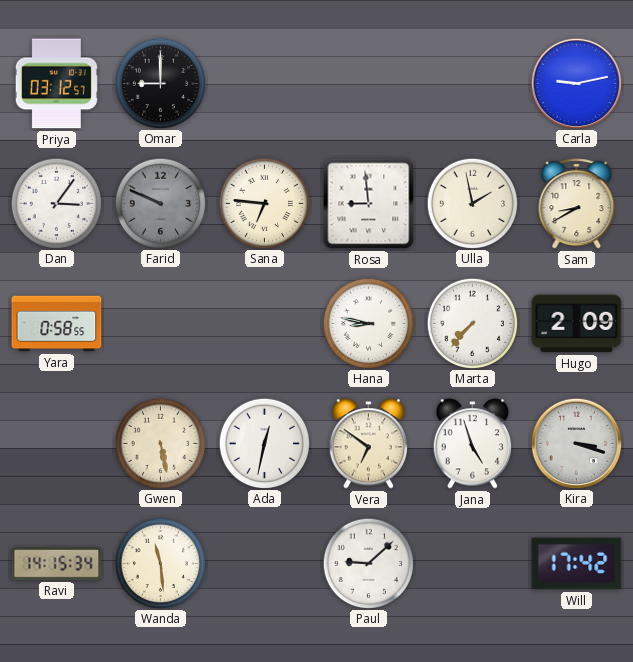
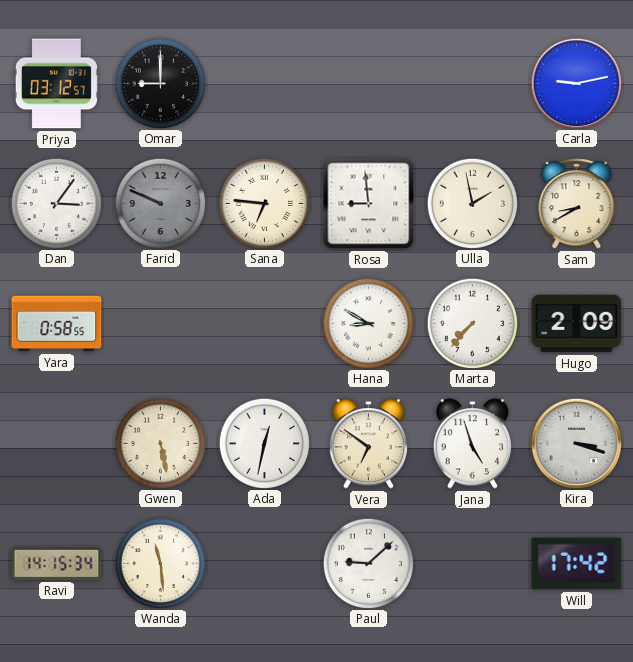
Hana: 8:47 -> 8:50 (368, 323)
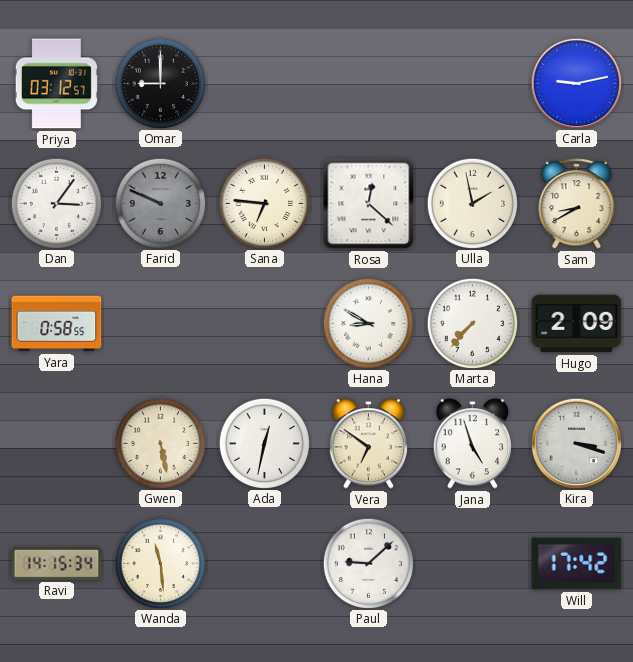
Rosa: 8:59 -> 12:22 (369, 204)
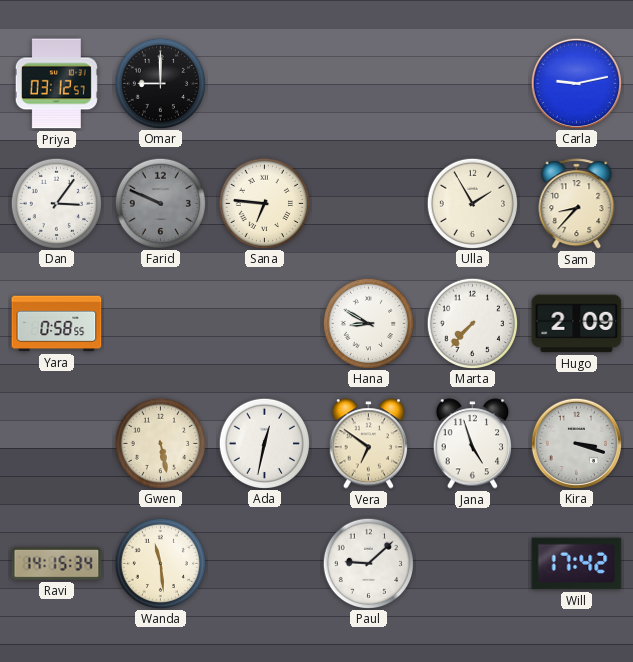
Rosa: 12:22 -> none (369, 204)
Ulla: 1:58 -> 1:55 (472, 203)
Sam: 8:40 -> 8:37 (577, 204)
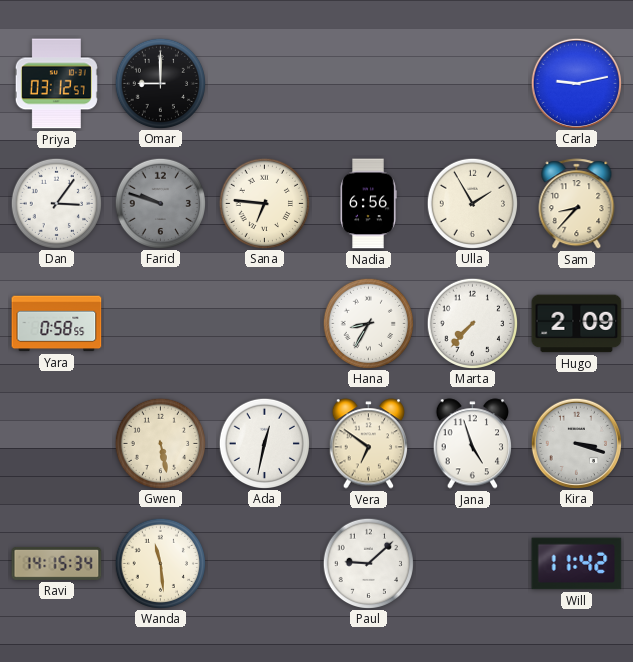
Farid: 9:49 -> 9:48 (160, 203)
Nadia: none -> 6:56 (368, 204)
Hana: 8:50 -> 8:35 (368, 323)
Will: 17:42 -> 11:42 (577, 564)
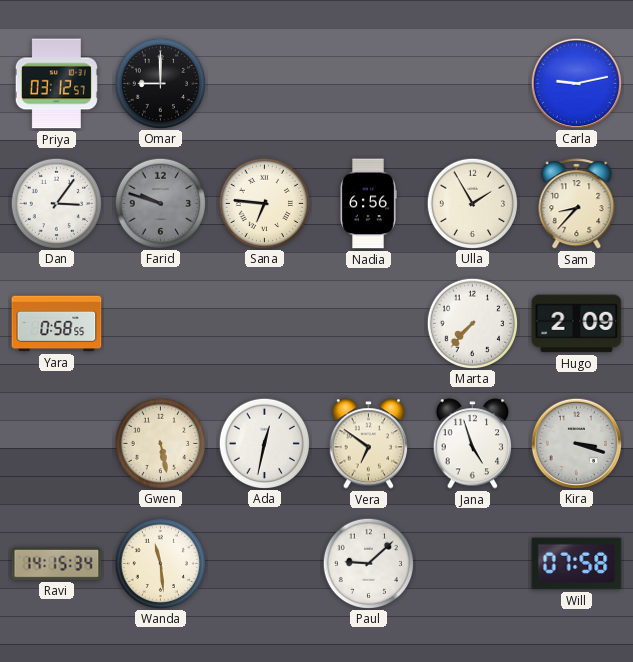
Hana: 8:35 -> none (368, 323)
Will: 11:42 -> 07:58 (577, 564)
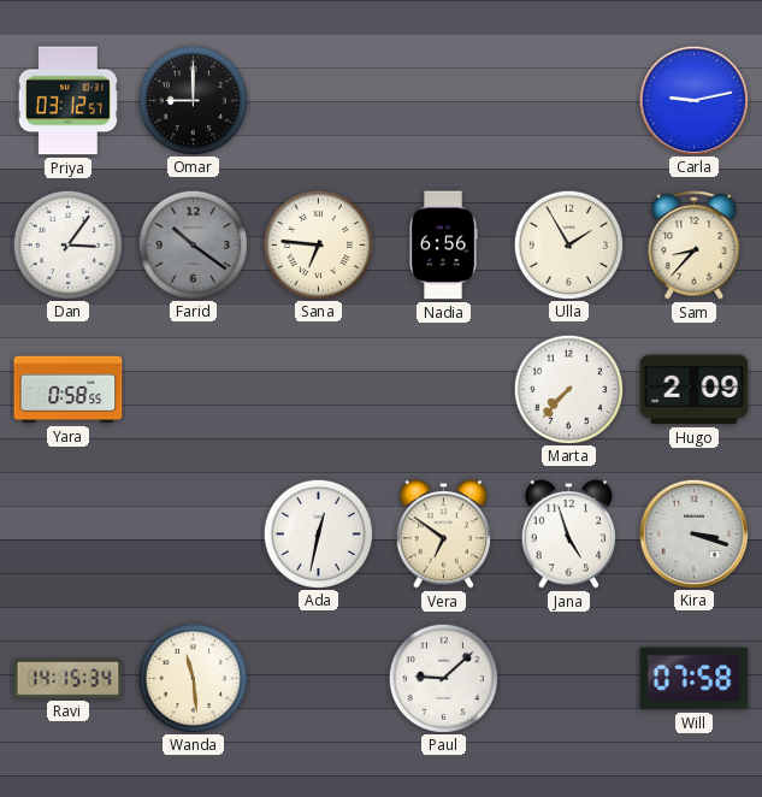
Farid: 9:48 -> 10:21 (193, 244)
Gwen: 5:28 -> none (160, 443)
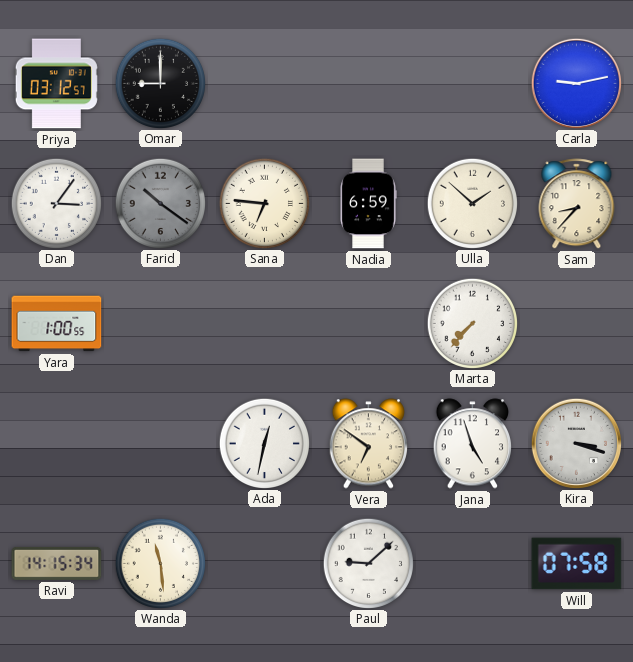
Nadia: 6:56 -> 6:59 (368, 204)
Ulla: 1:55 -> 1:52 (472, 203)
Yara: 0:58 -> 1:00 (57, 324)
Hugo: 2:09 -> none (695, 390)
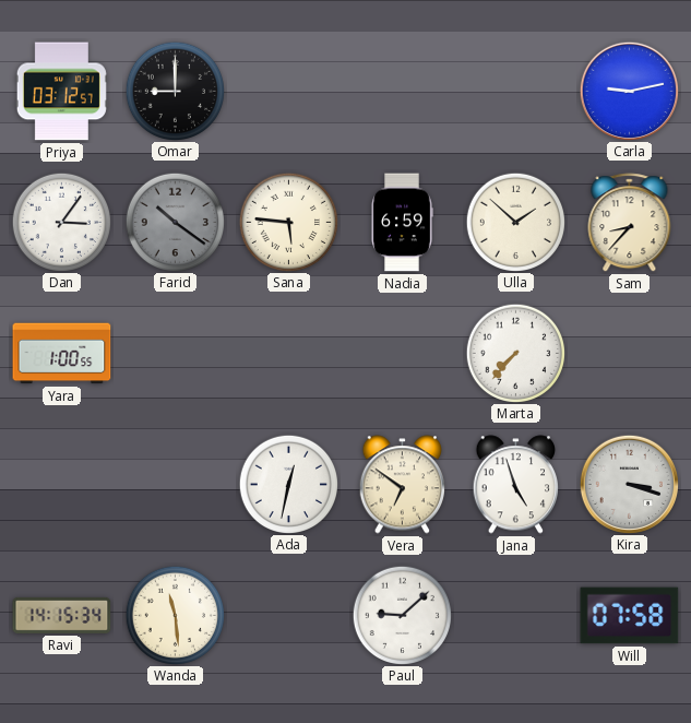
Sana: 6:46 -> 5:46 (288, 222)
